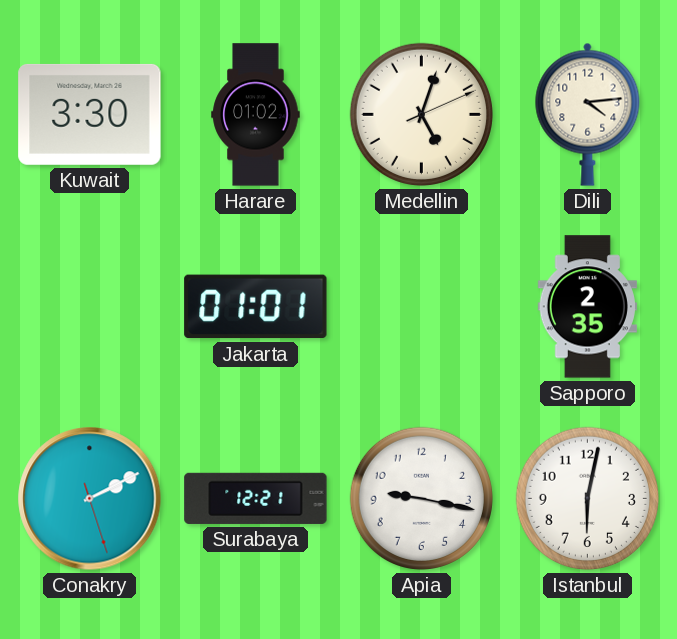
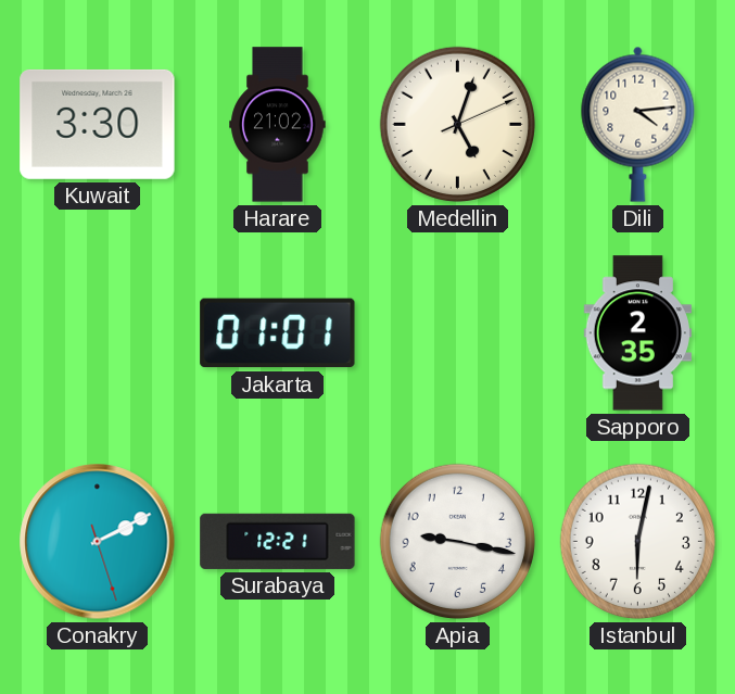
Harare: 01:02 -> 21:02 (278, 125)
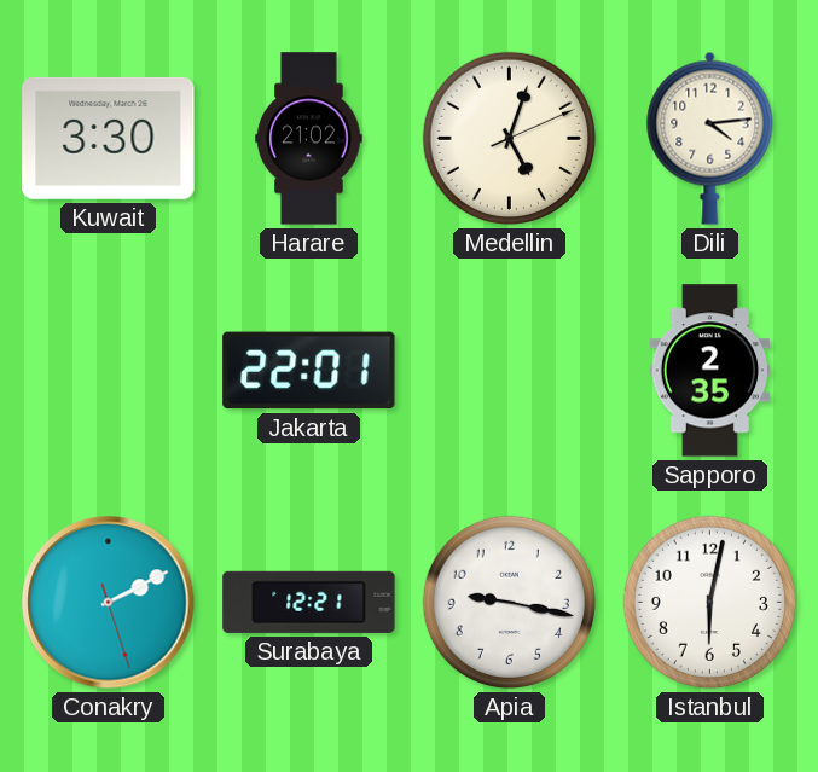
Jakarta: 01:01 -> 22:01 (309, 371)
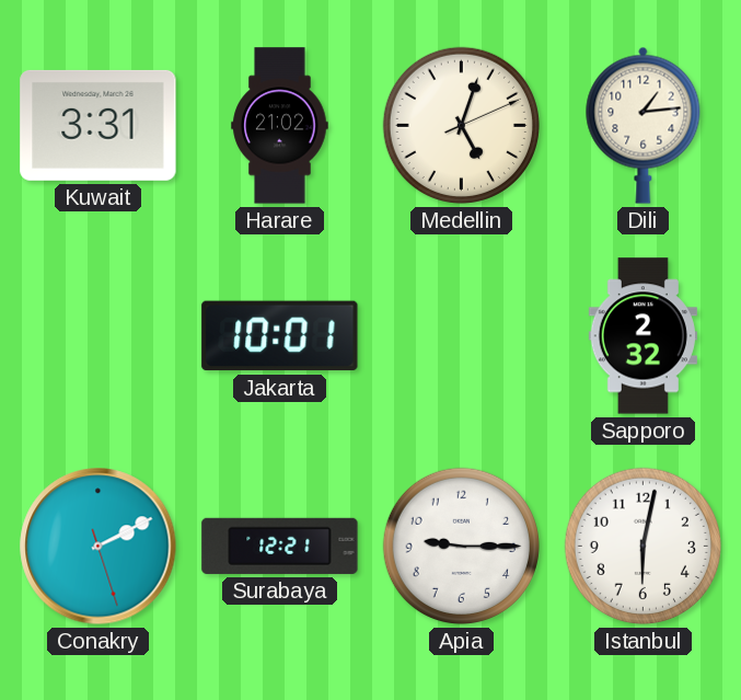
Kuwait: 3:30 -> 3:31 (99, 125)
Dili: 4:14 -> 1:14 (644, 125)
Jakarta: 22:01 -> 10:01 (280, 336)
Sapporo: 2:35 -> 2:32 (642, 336)
Apia: 9:17 -> 9:15 (461, 546)
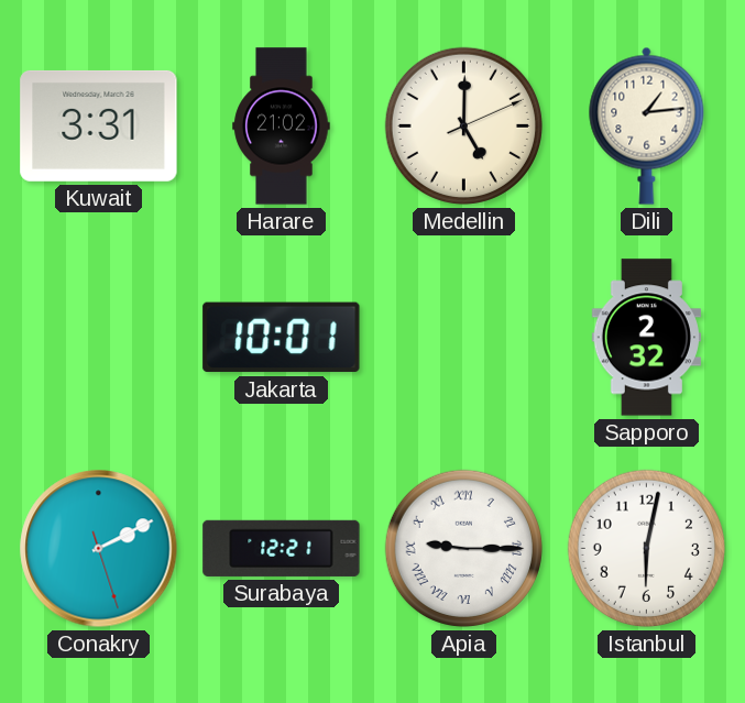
Medellin: 5:03 -> 5:00 (463, 125)
Apia numerals: Arabic -> Roman (463, 548)
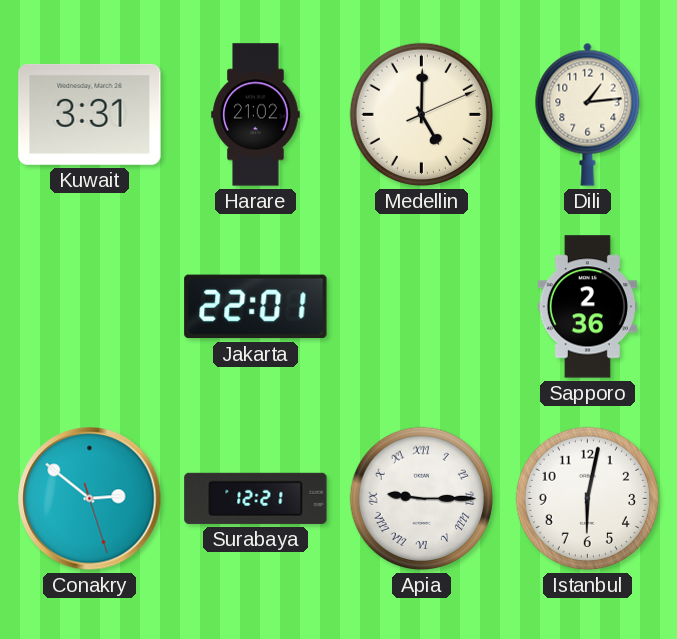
Jakarta: 10:01 -> 22:01 (256, 307)
Sapporo: 2:32 -> 2:36 (587, 307)
Conakry: 2:10 -> 2:51 (90, 499)
